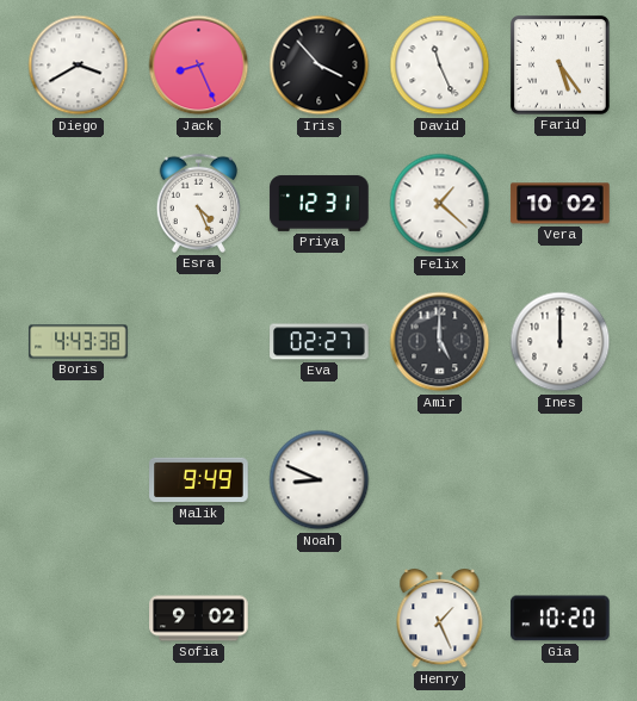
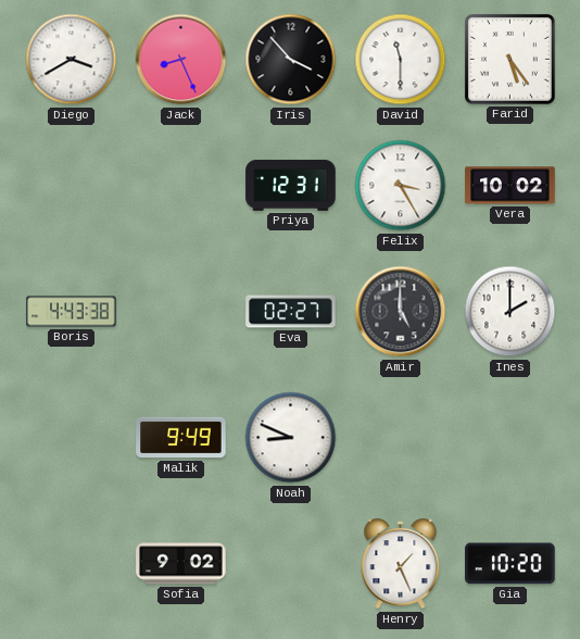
David: 11:26 -> 11:30 (401, 60)
Esra: 4:26 -> none (198, 203)
Felix: 1:22 -> 3:25 (401, 186)
Ines: 12:00 -> 2:00 (510, 312)
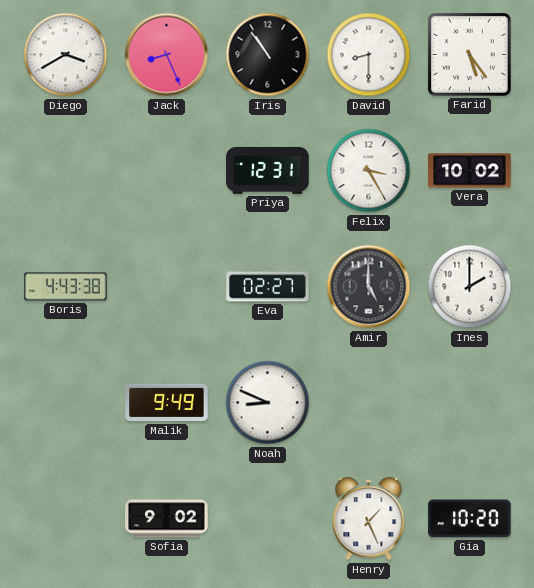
Iris: 3:53 -> 10:54 (268, 55)
David: 11:30 -> 8:30 (369, 55)
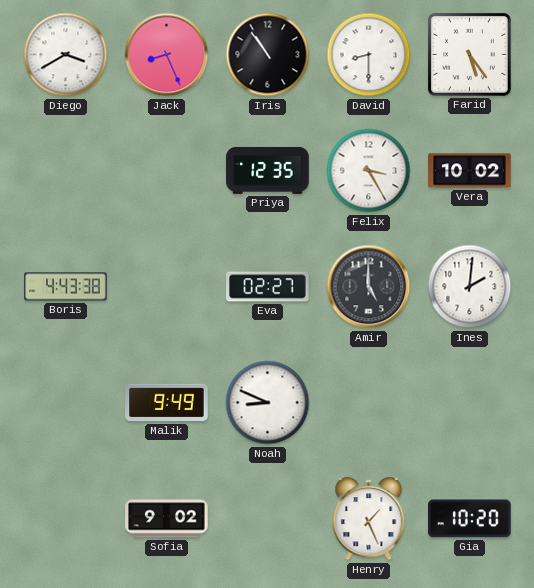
Priya: 12:31 -> 12:35 (268, 170)
Ines: 2:00 -> 2:01 (470, 287)
